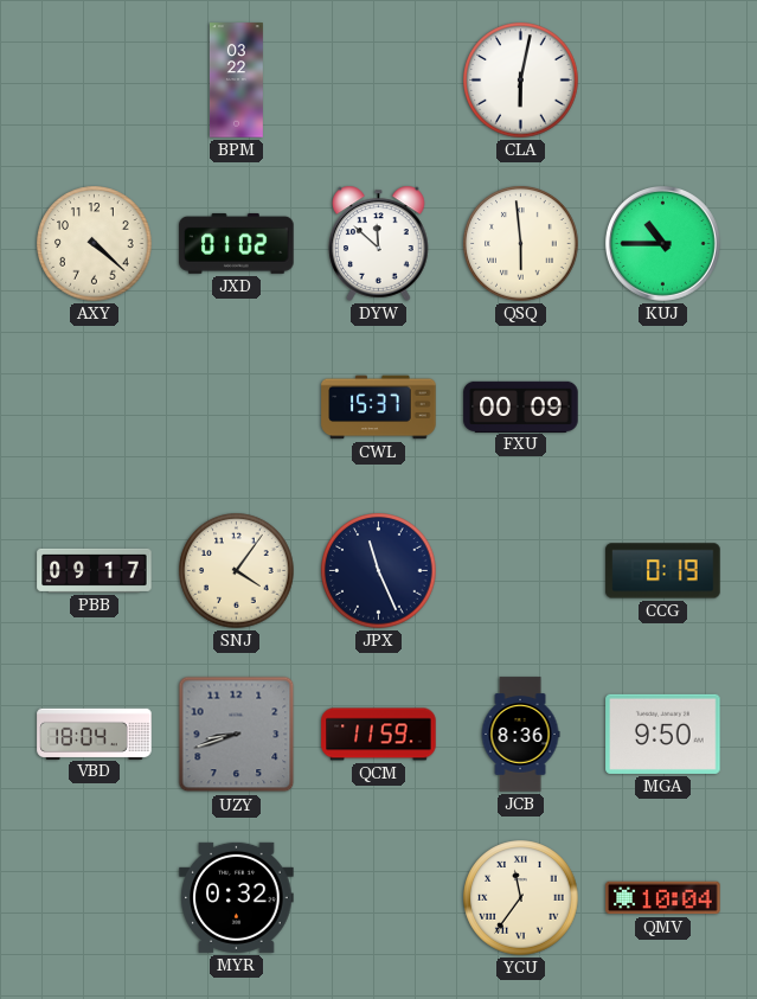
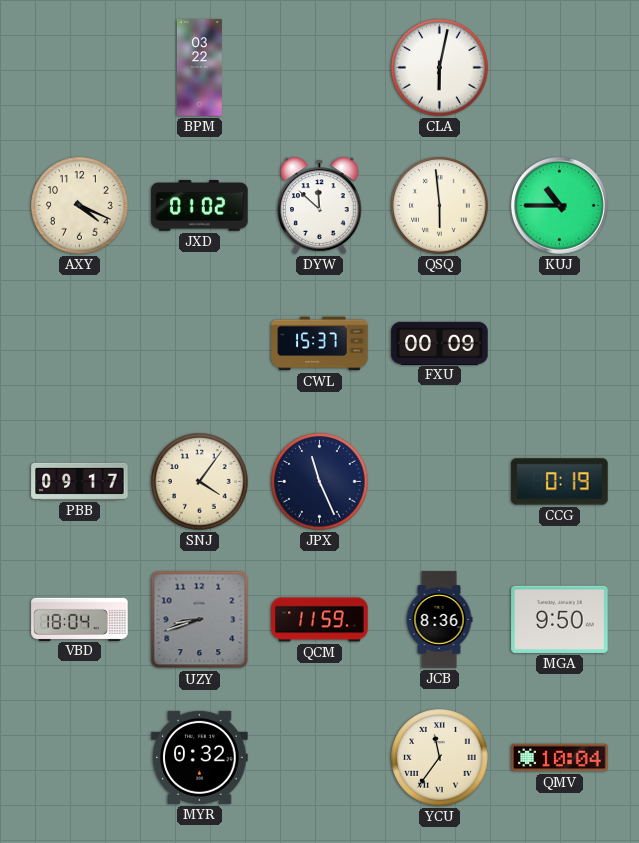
AXY: 4:22 -> 4:19 (80, 206)
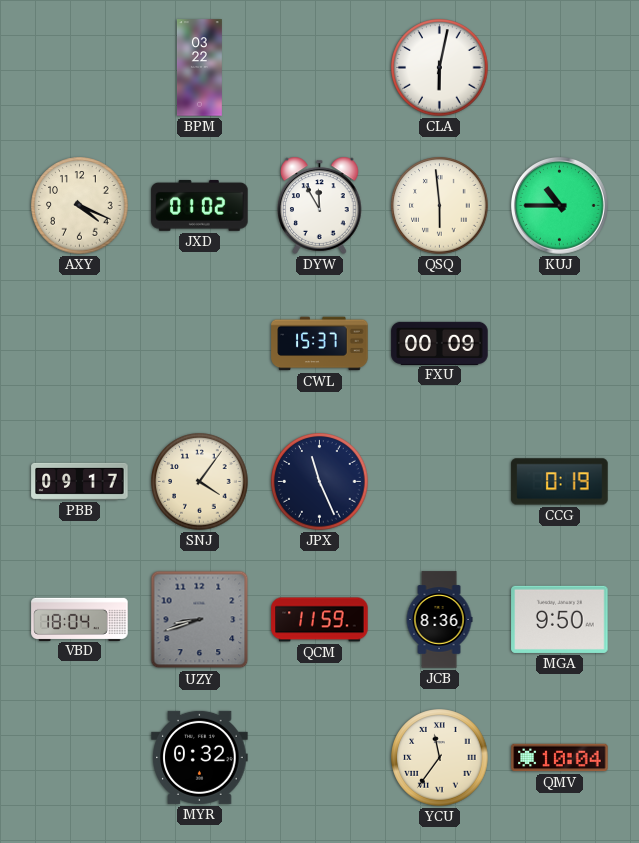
DYW: 11:52 -> 11:55 (320, 205)
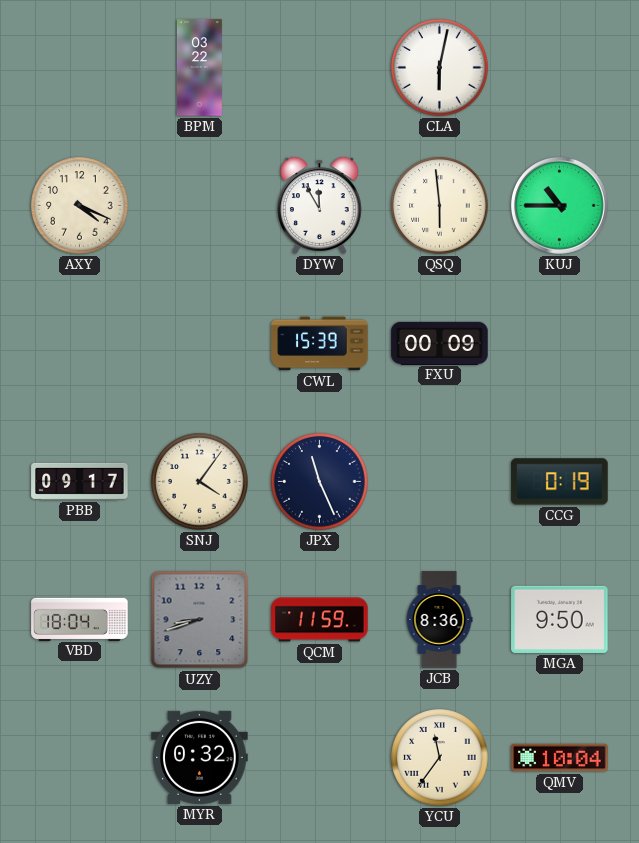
JXD: 01:02 -> none (200, 205)
CWL: 15:37 -> 15:39 (320, 344)
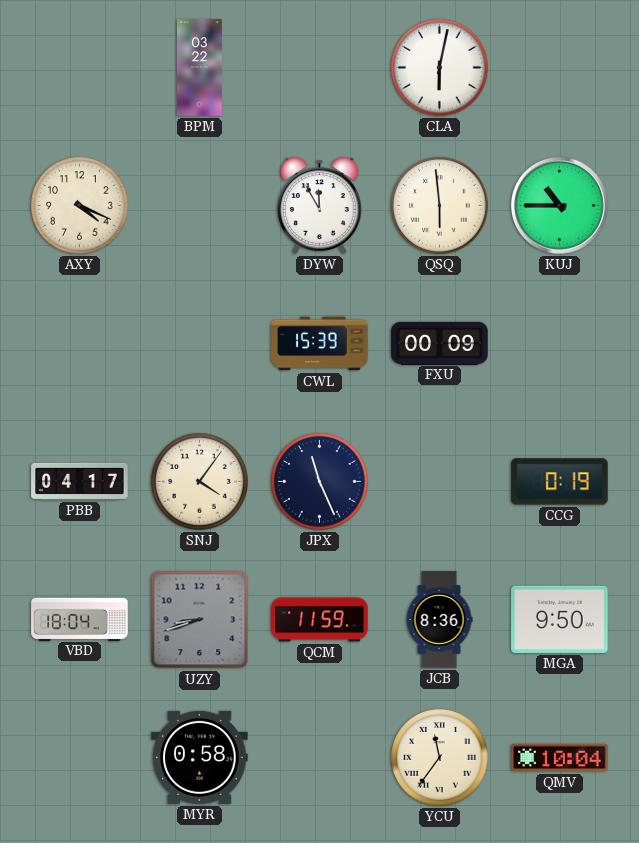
PBB: 09:17 -> 04:17 (80, 481)
MYR: 0:32 -> 0:58 (200, 757)
